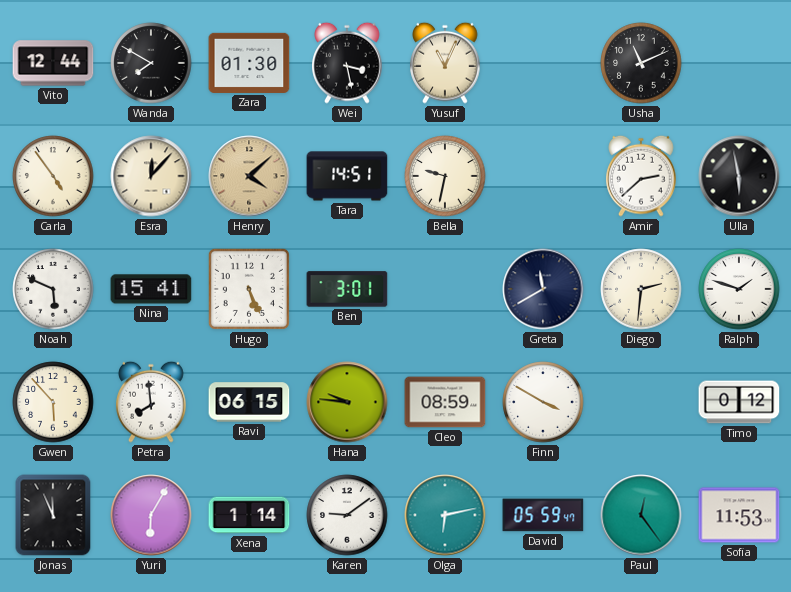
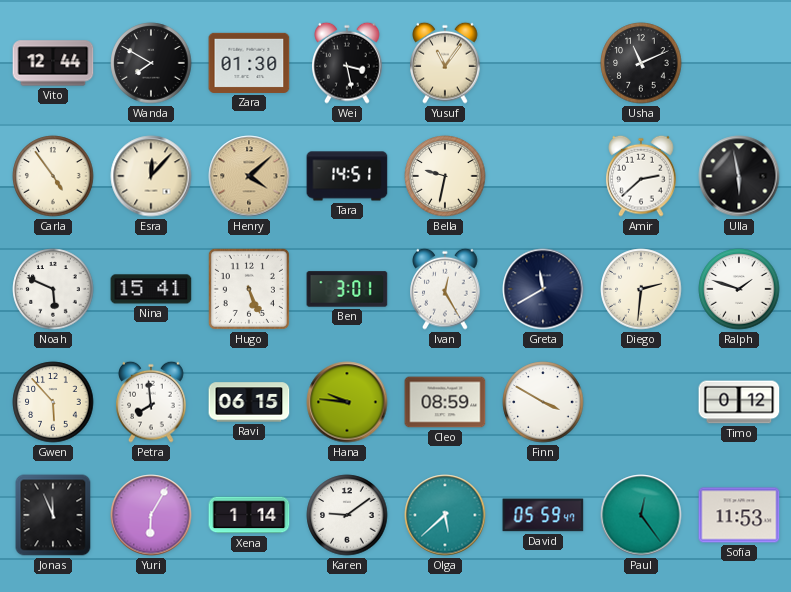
Yusuf: 11:04 -> 11:06 (445, 63)
Ivan: none -> 12:25 (445, 289)
Olga: 6:13 -> 5:38 (445, 515)
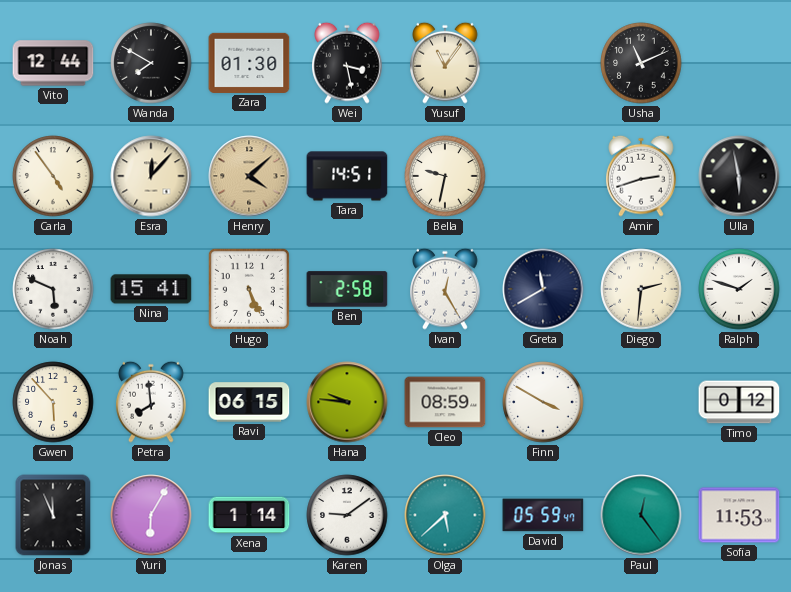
Amir: 2:38 -> 2:42 (641, 176)
Ben: 3:01 -> 2:58 (347, 289)
